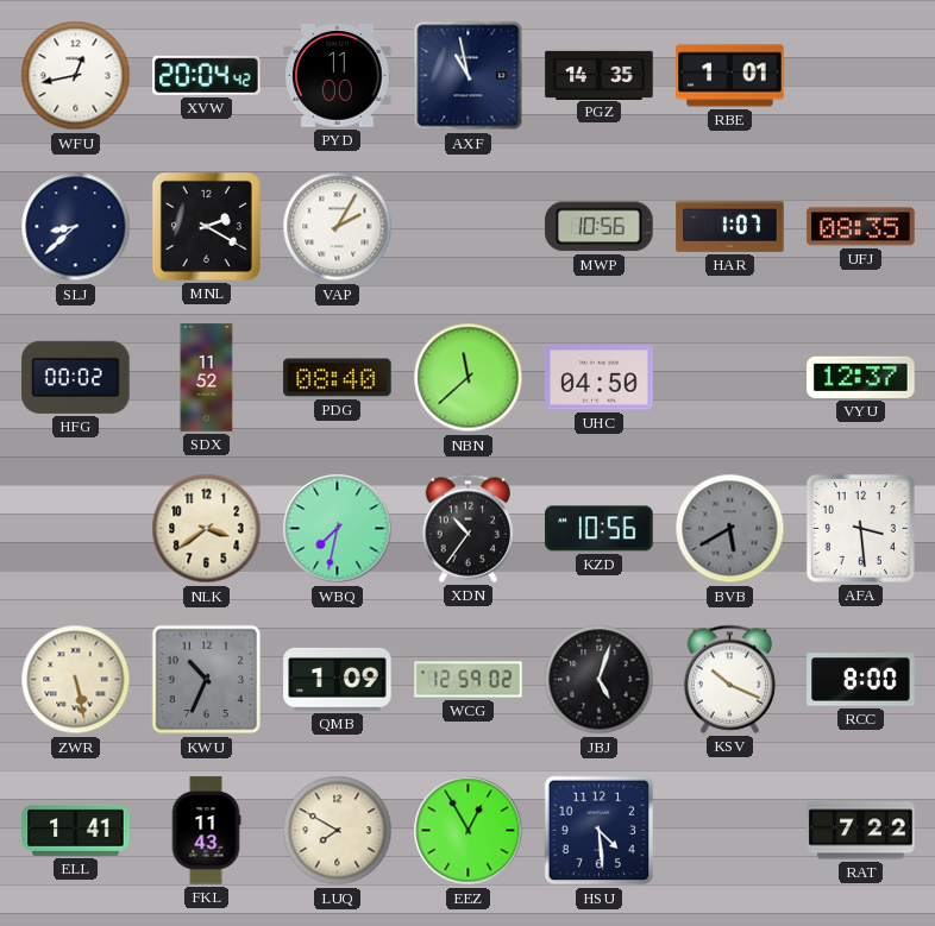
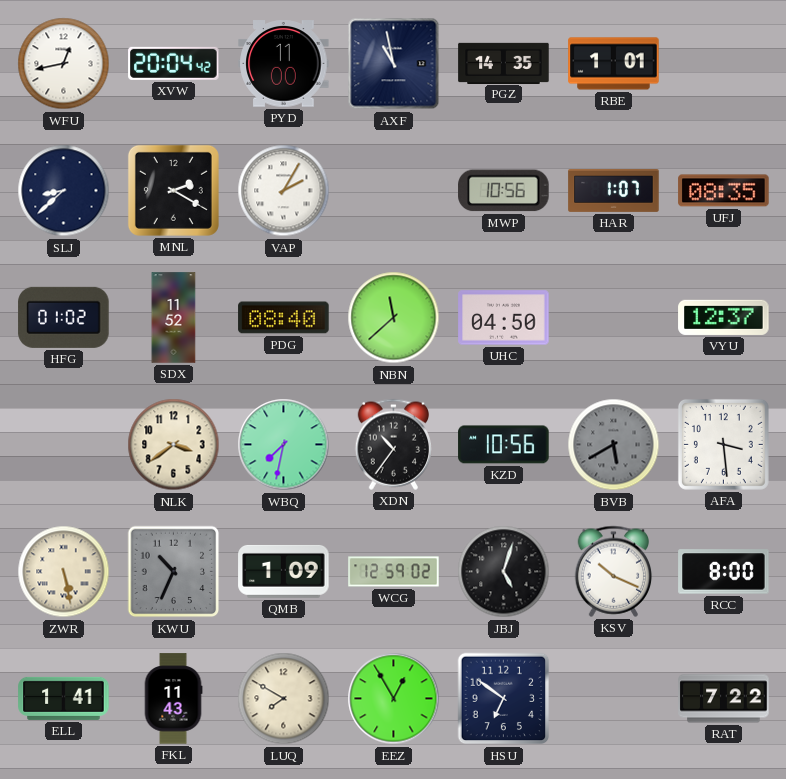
HFG: 00:02 -> 01:02 (64, 317)
HSU: 4:29 -> 6:51 (504, 699)
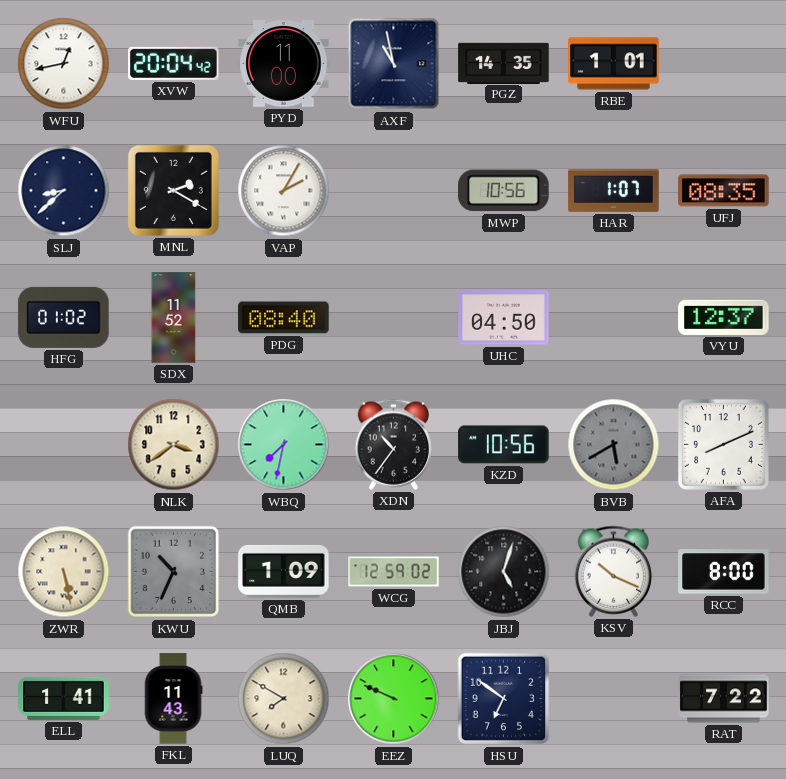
NBN: 11:38 -> none (394, 318)
AFA: 3:29 -> 8:11 (723, 444)
EEZ: 12:55 -> 9:49 (394, 699)
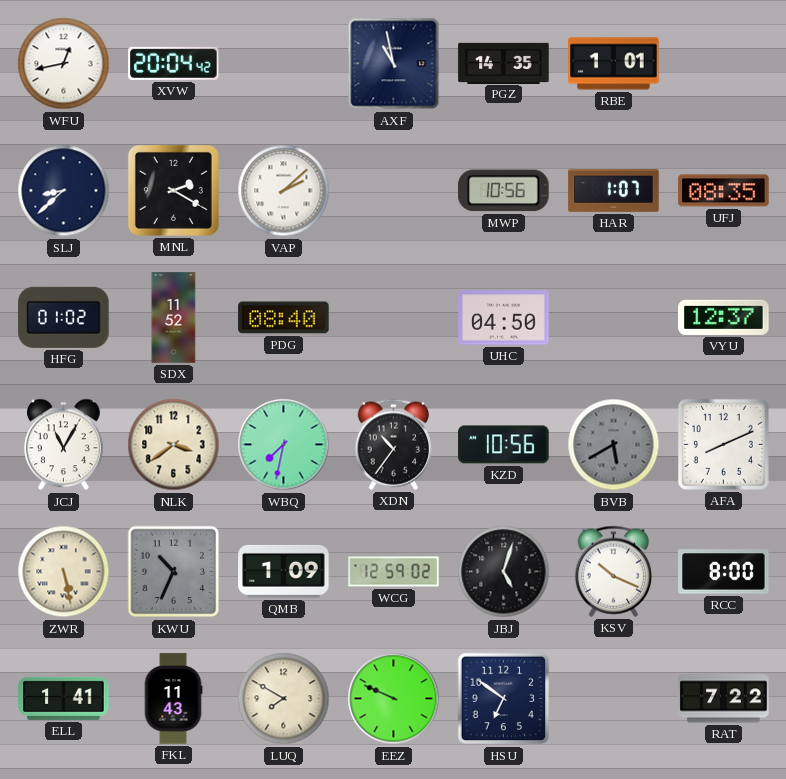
PYD: 11:00 -> none (284, 64)
VAP: 2:05 -> 2:08 (284, 191)
JCJ: none -> 11:05 (64, 445)
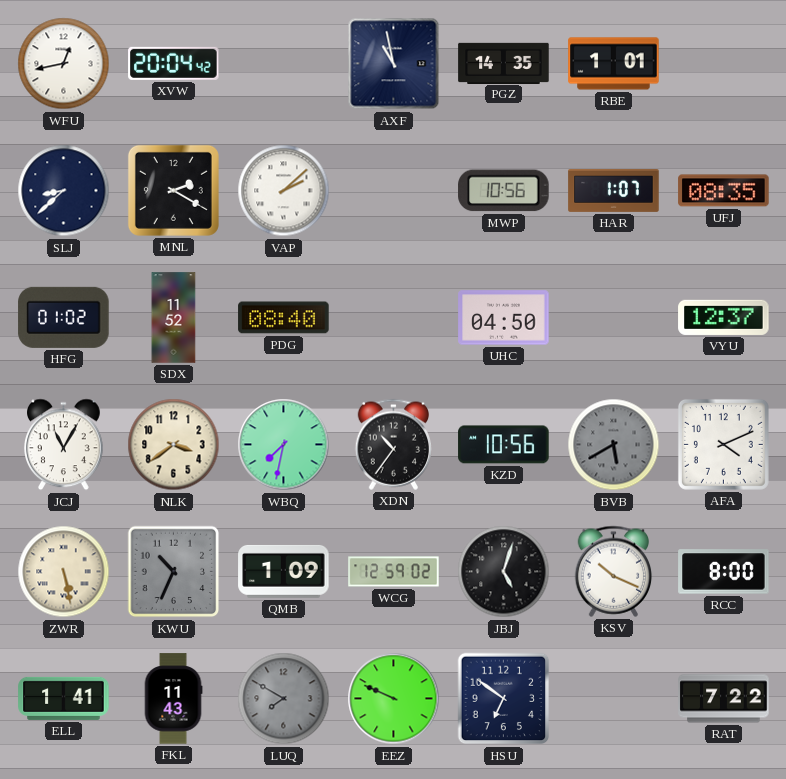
AFA: 8:11 -> 4:11 (723, 444)
LUQ dial: cream -> grey (284, 699)
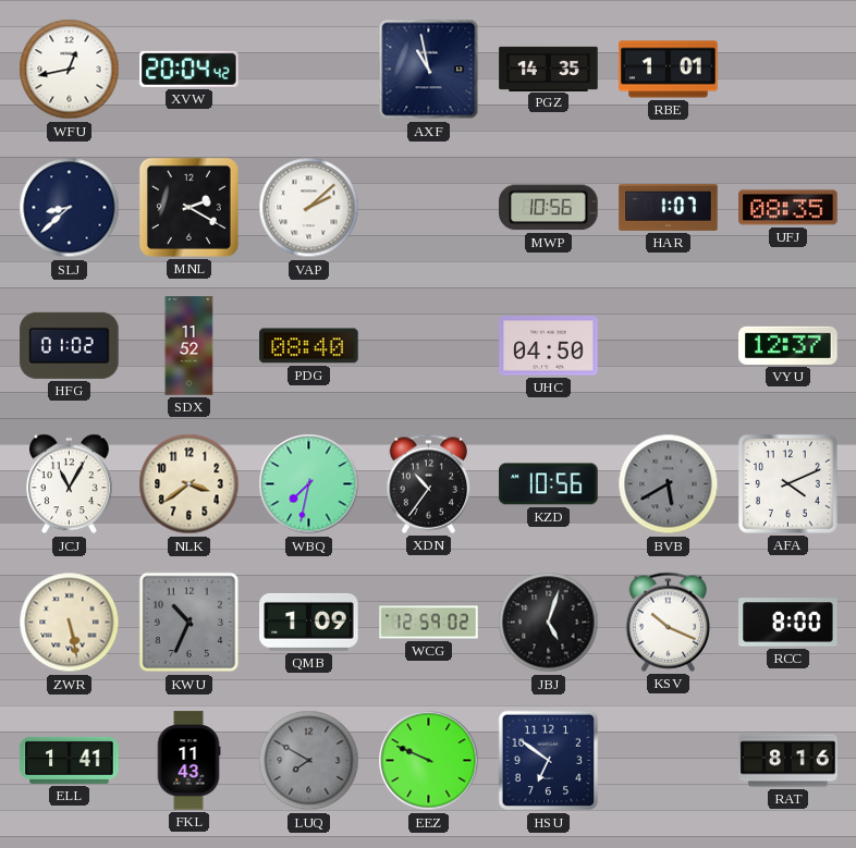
RAT: 7:22 -> 8:16 (788, 761)
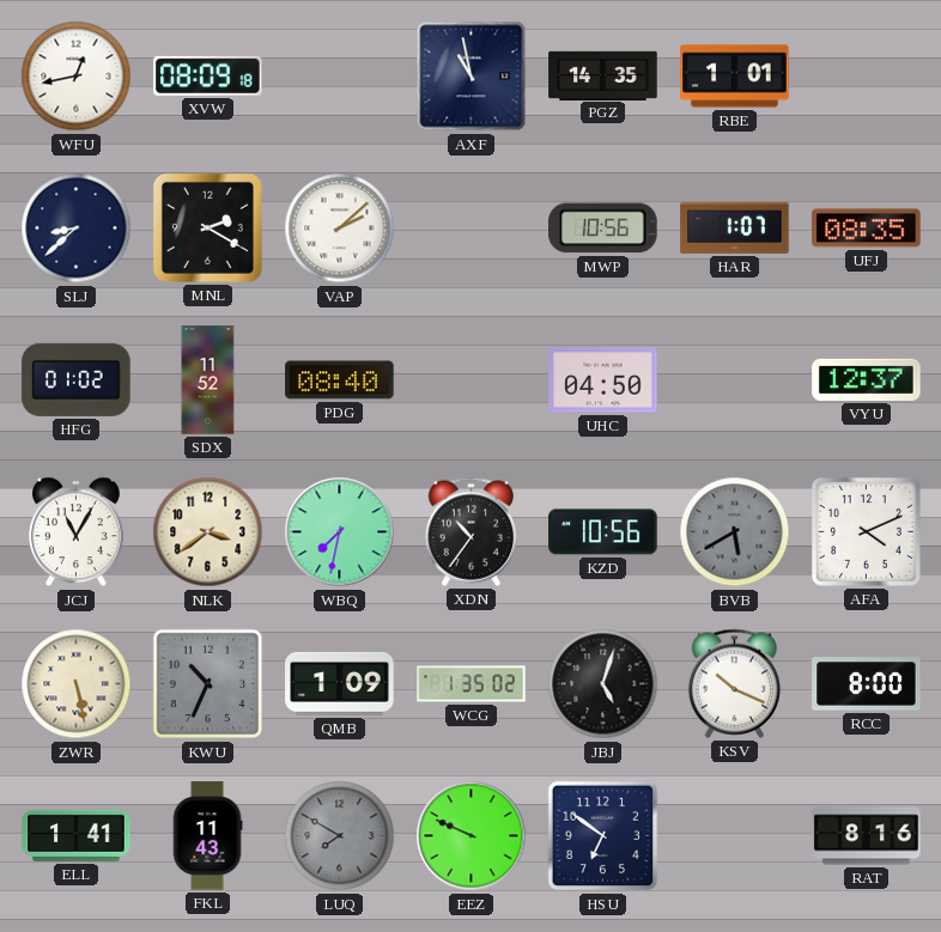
XVW: 20:04 -> 08:09 (208, 75)
WCG: 12:59 -> 1:35 (472, 684)
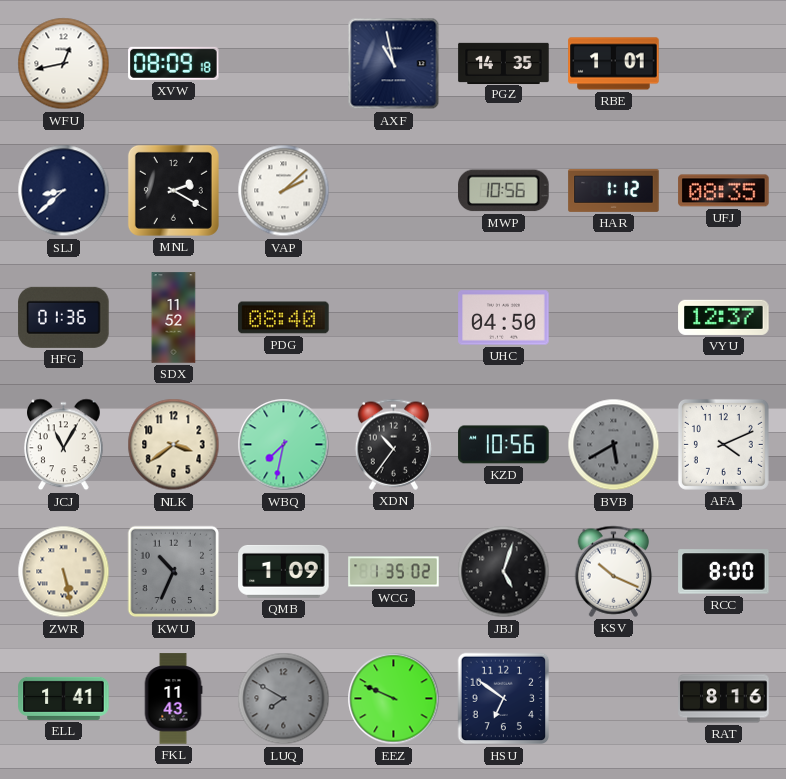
HAR: 1:07 -> 1:12 (614, 191)
HFG: 01:02 -> 01:36 (64, 317)
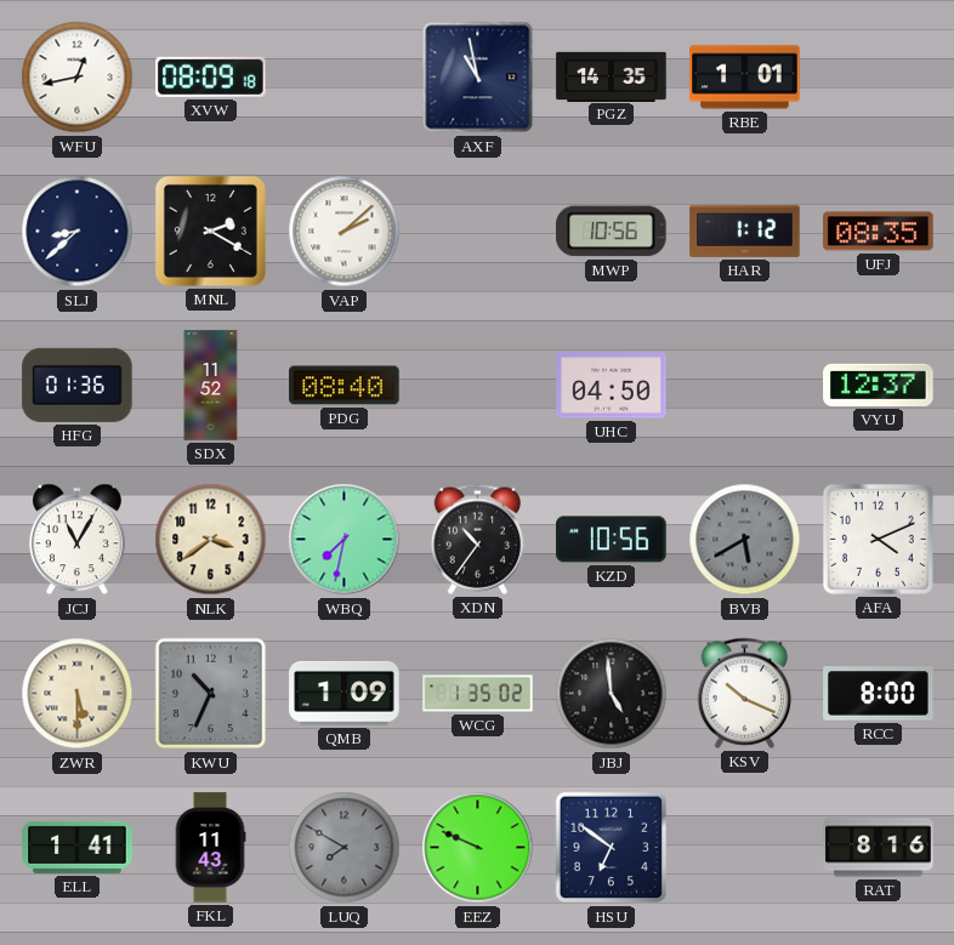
ZWR: 5:28 -> 5:30 (78, 694)
JBJ: 5:03 -> 4:59 (612, 694)
